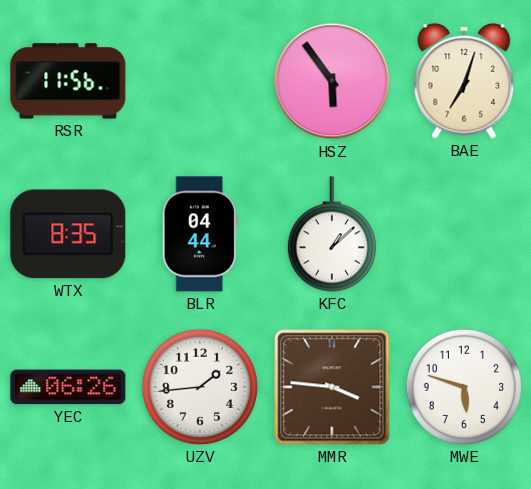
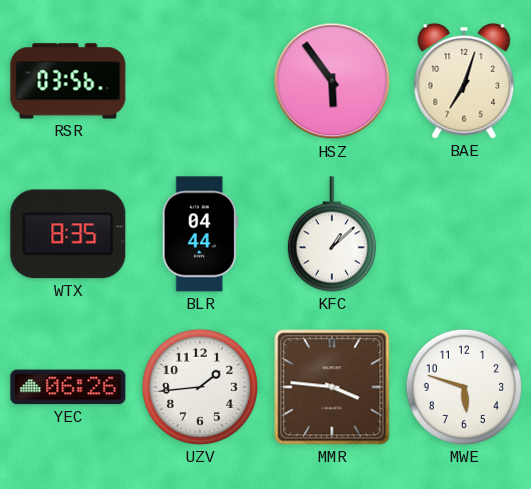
RSR: 11:56 -> 03:56 (68, 81)
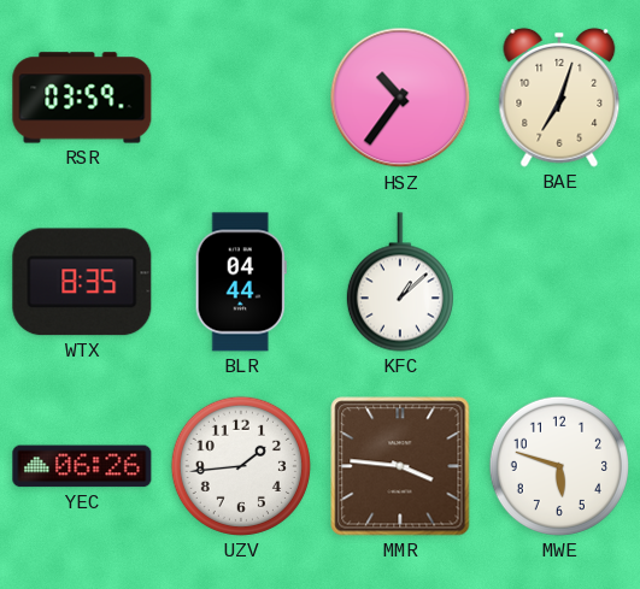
RSR: 03:56 -> 03:59 (82, 98)
HSZ: 5:54 -> 10:36 (400, 98)
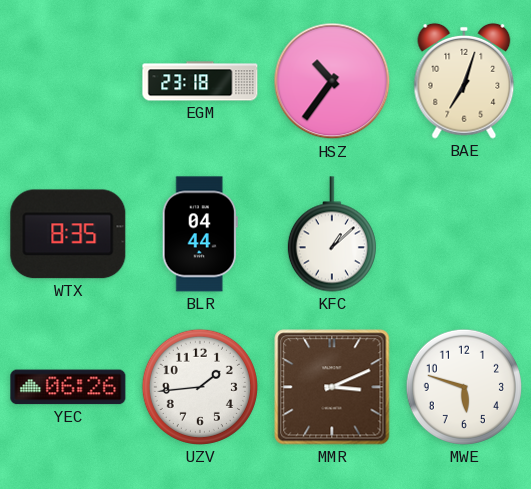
RSR: 03:59 -> none (82, 98)
EGM: none -> 23:18 (200, 81)
MMR: 3:46 -> 3:11 (332, 387)
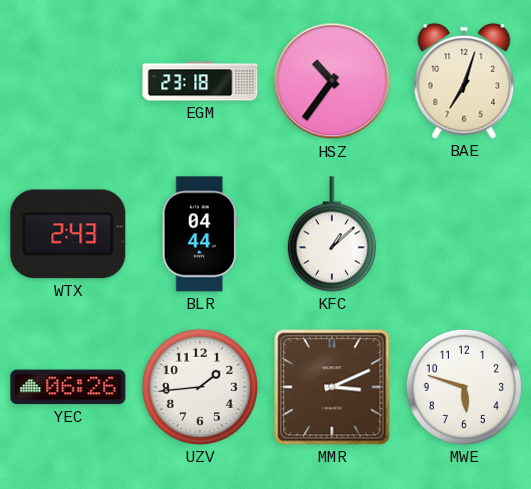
WTX: 8:35 -> 2:43 (68, 234)
